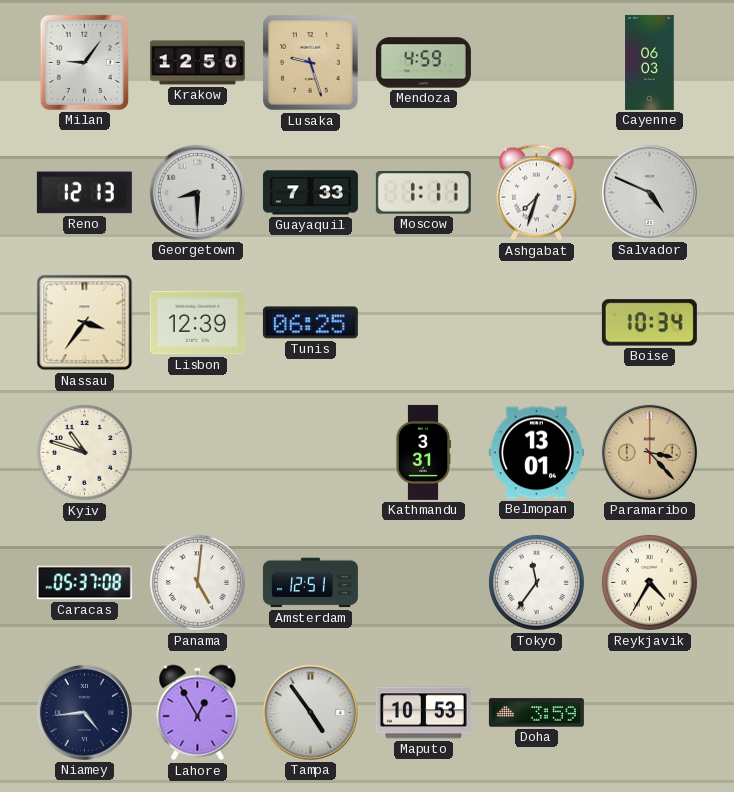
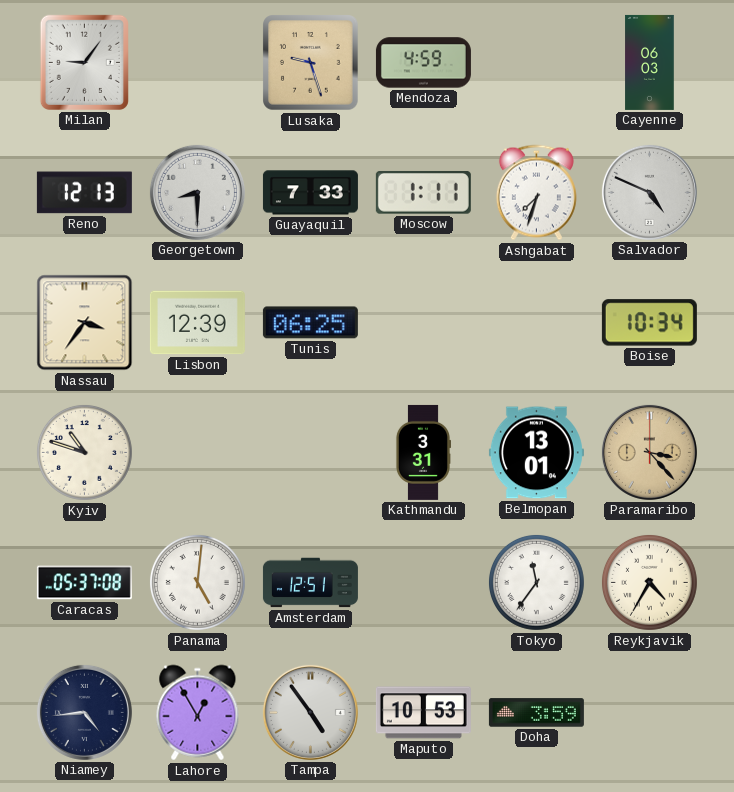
Krakow: 12:50 -> none (197, 63)
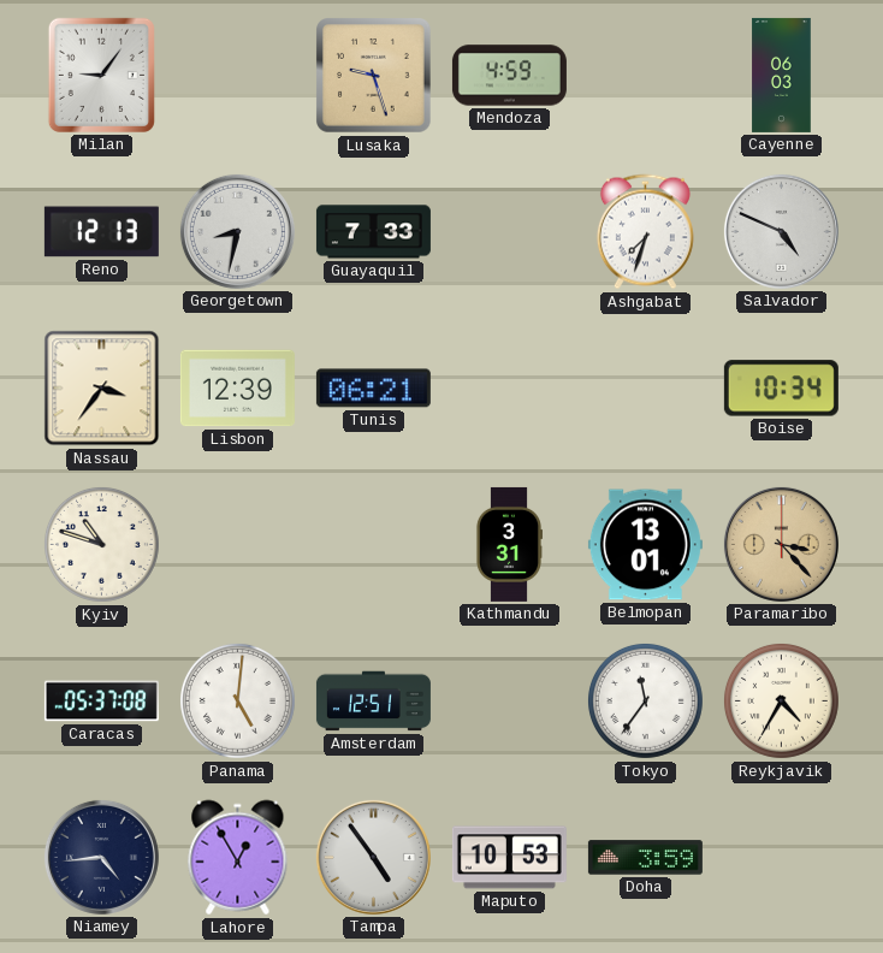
Georgetown: 8:30 -> 8:32 (237, 231)
Moscow: 1:11 -> none (423, 192)
Tunis: 06:25 -> 06:21 (373, 389)
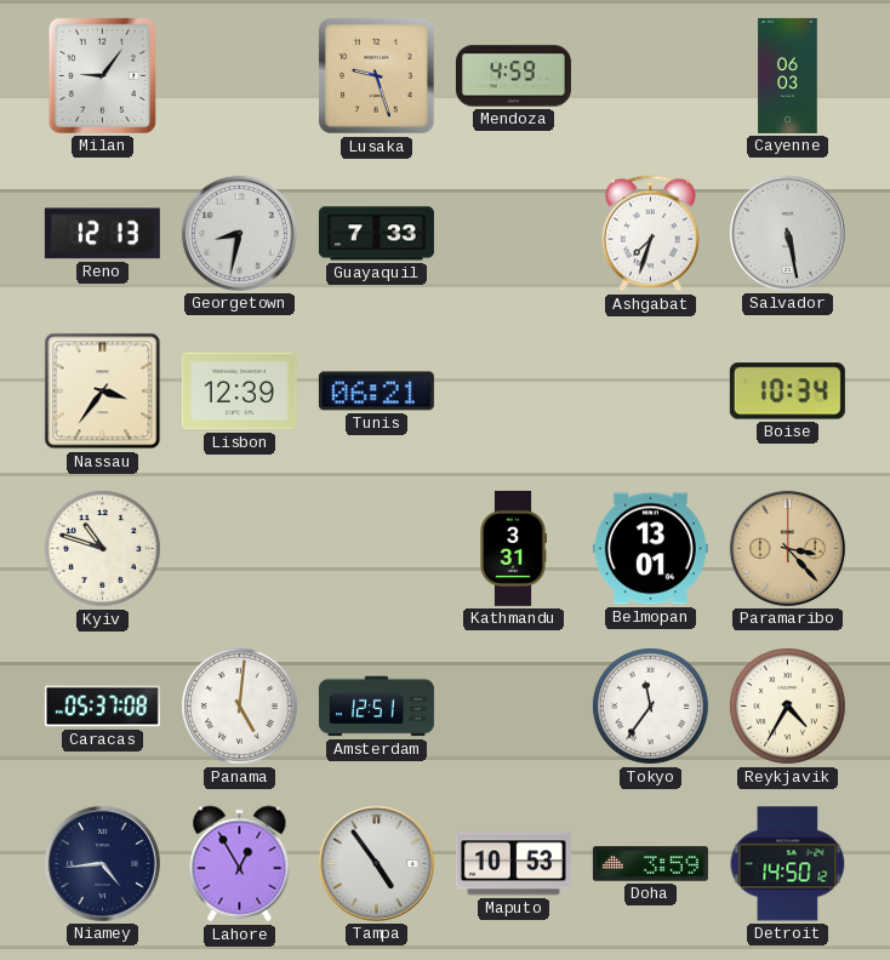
Salvador: 4:49 -> 5:28 (787, 233)
Detroit: none -> 14:50 (788, 864)
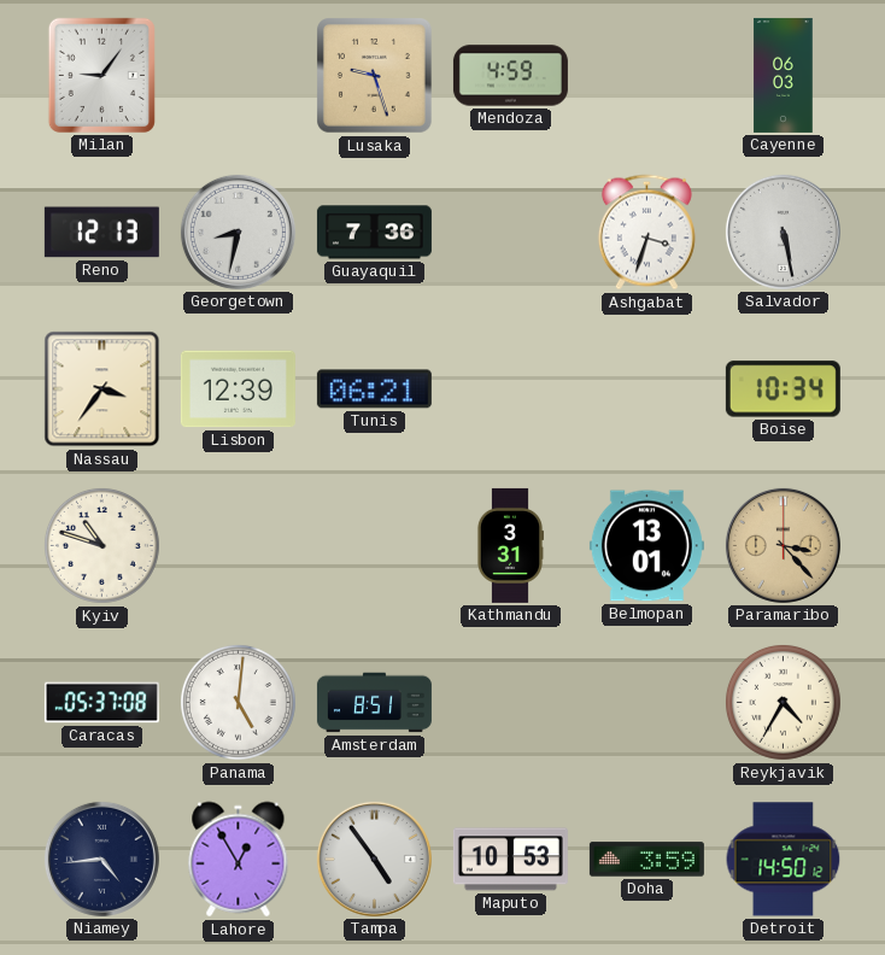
Guayaquil: 7:33 -> 7:36 (374, 233)
Ashgabat: 7:33 -> 3:33 (646, 233)
Amsterdam: 12:51 -> 8:51 (374, 703)
Tokyo: 11:36 -> none (650, 705)
